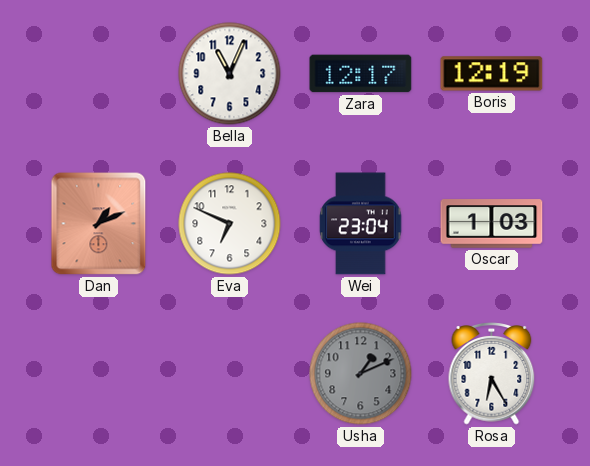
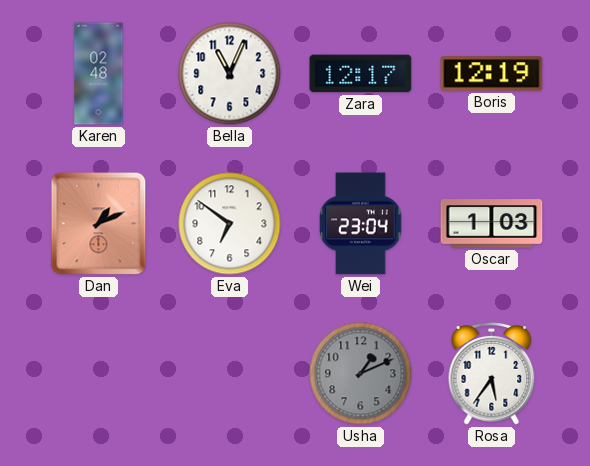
Karen: none -> 02:48 (99, 74)
Eva: 6:49 -> 6:51 (230, 224)
Rosa: 6:25 -> 5:36 (492, 374)
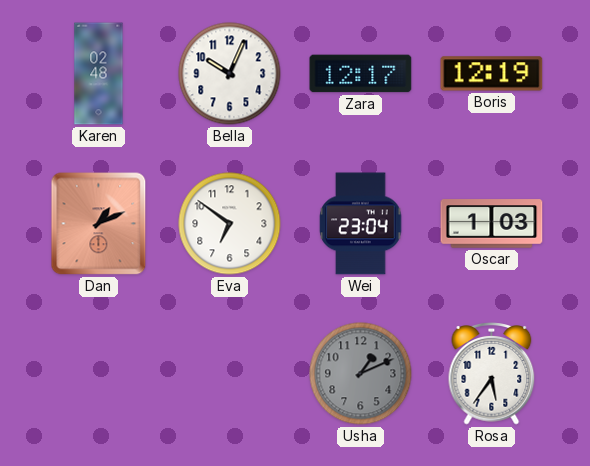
Bella: 11:04 -> 10:04 (230, 74)
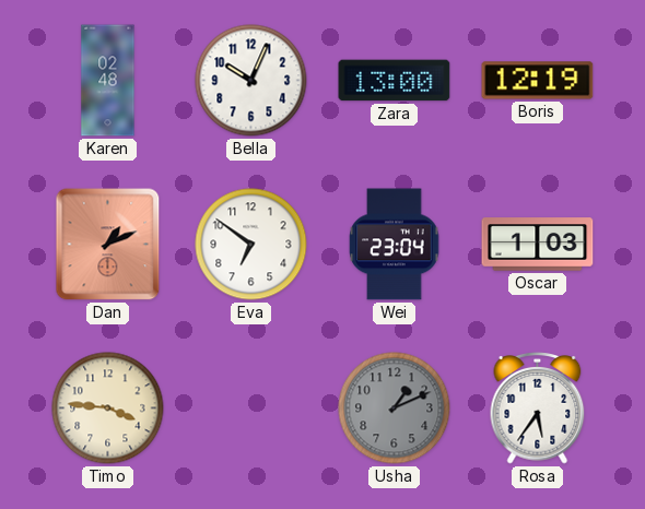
Zara: 12:17 -> 13:00 (395, 81)
Timo: none -> 3:46 (108, 409)
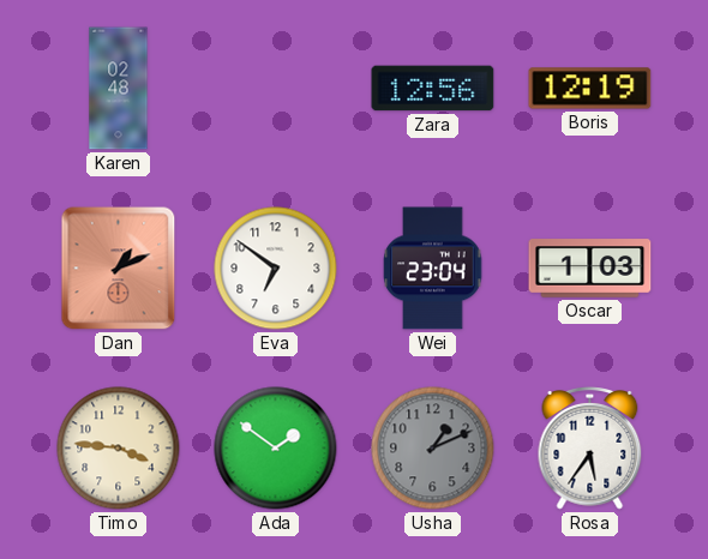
Bella: 10:04 -> none (251, 81)
Zara: 13:00 -> 12:56 (433, 89)
Ada: none -> 1:51 (276, 449)
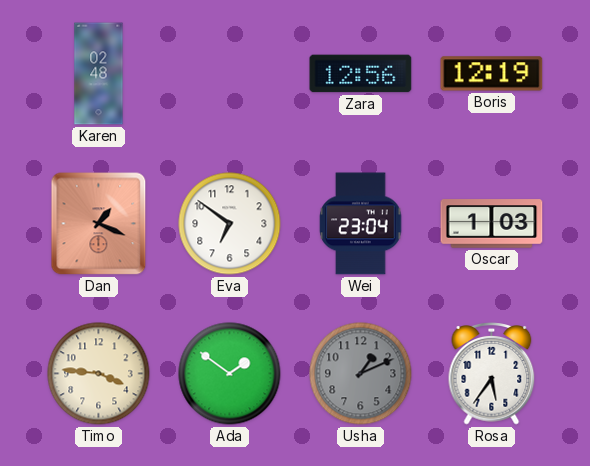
Dan: 1:11 -> 1:19 (99, 224)
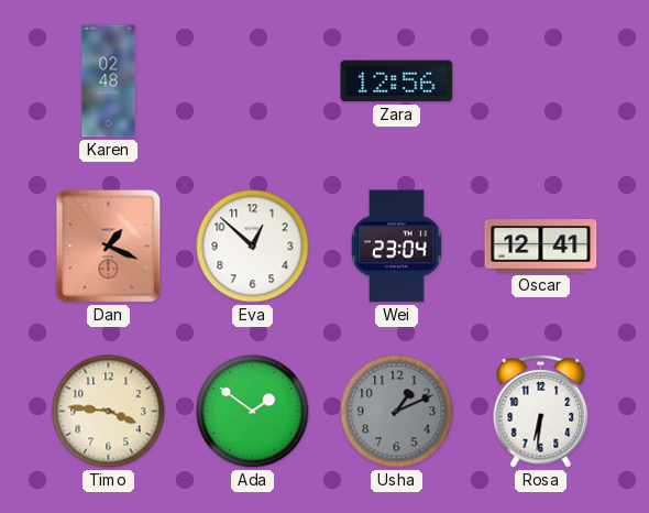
Boris: 12:19 -> none (492, 74)
Eva: 6:51 -> 12:52 (253, 247)
Oscar: 1:03 -> 12:41 (541, 247)
Rosa: 5:36 -> 6:31 (541, 412)
